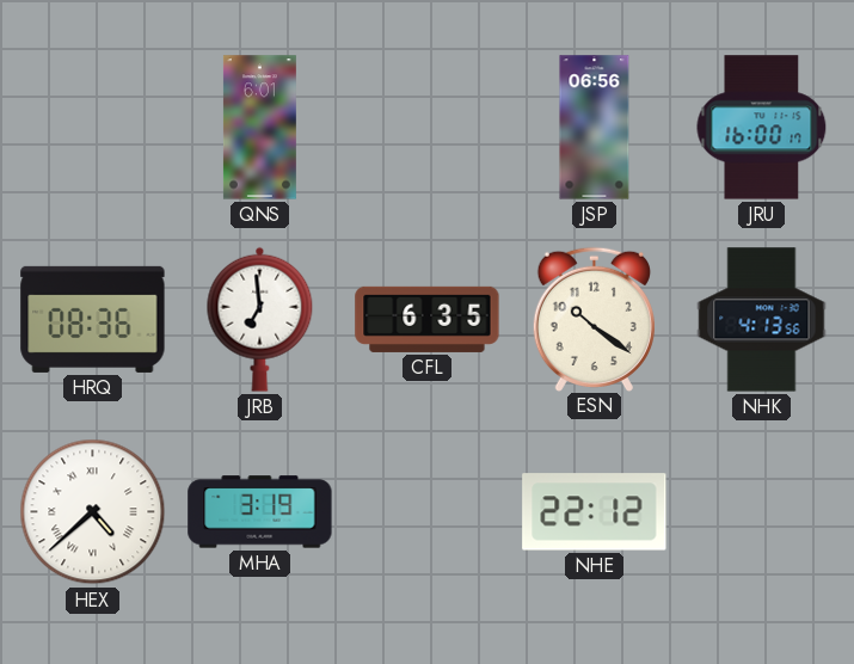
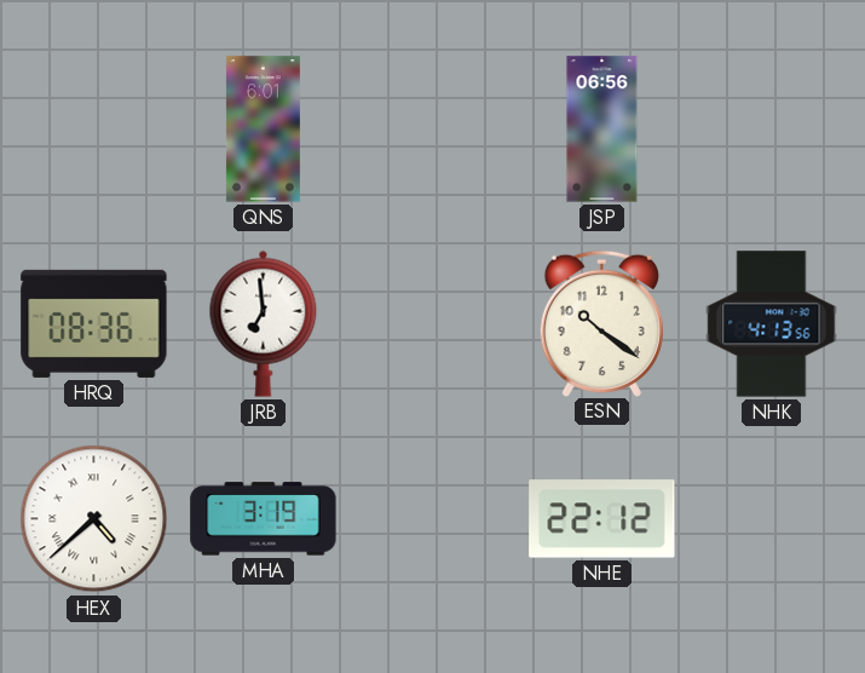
JRU: 16:00 -> none (762, 128)
CFL: 6:35 -> none (428, 319)
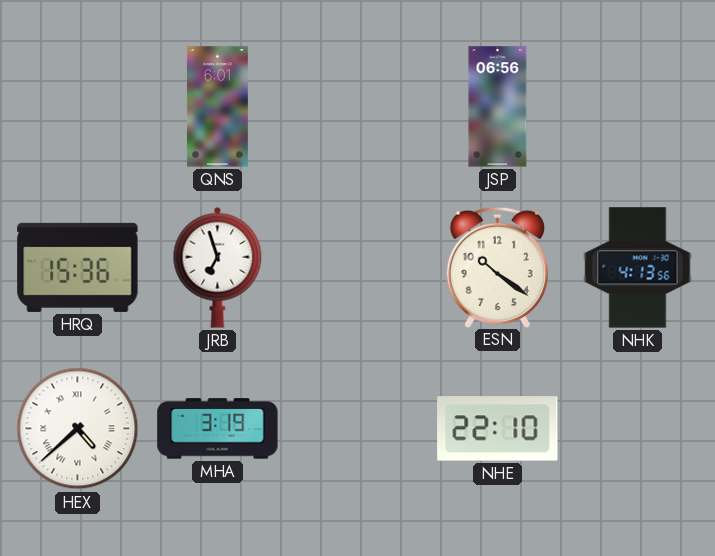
HRQ: 08:36 -> 15:36 (78, 267)
JRB: 6:59 -> 6:57 (218, 267)
NHE: 22:12 -> 22:10 (498, 429)
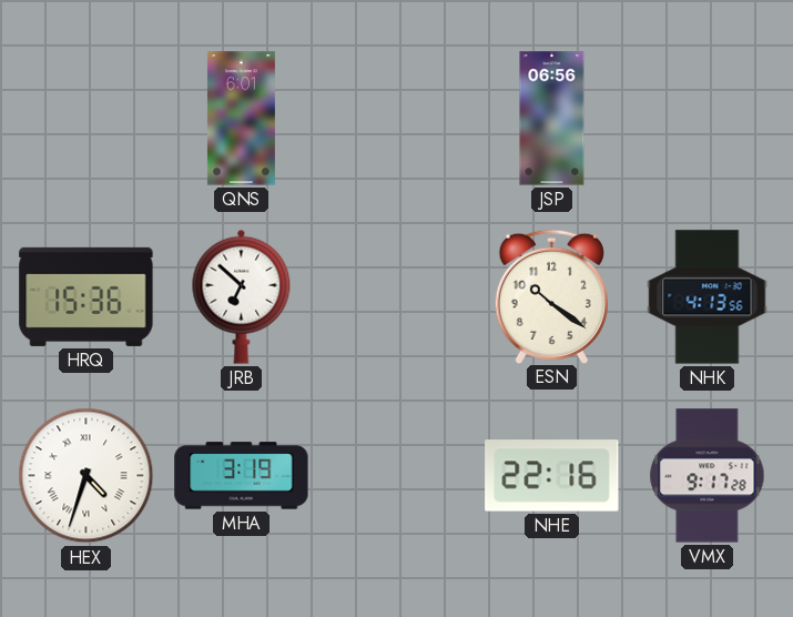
JRB: 6:57 -> 6:52 (242, 296)
HEX: 4:38 -> 4:33 (87, 476)
NHE: 22:10 -> 22:16 (552, 476)
VMX: none -> 9:17 (708, 476)
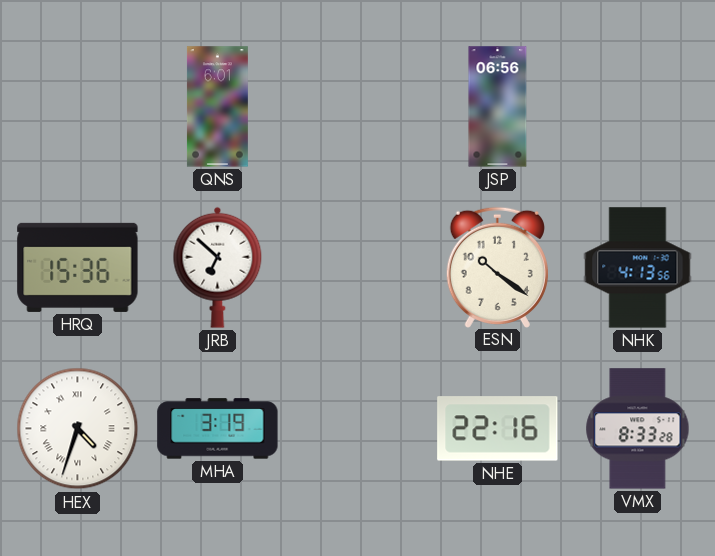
VMX: 9:17 -> 8:33 (638, 429)
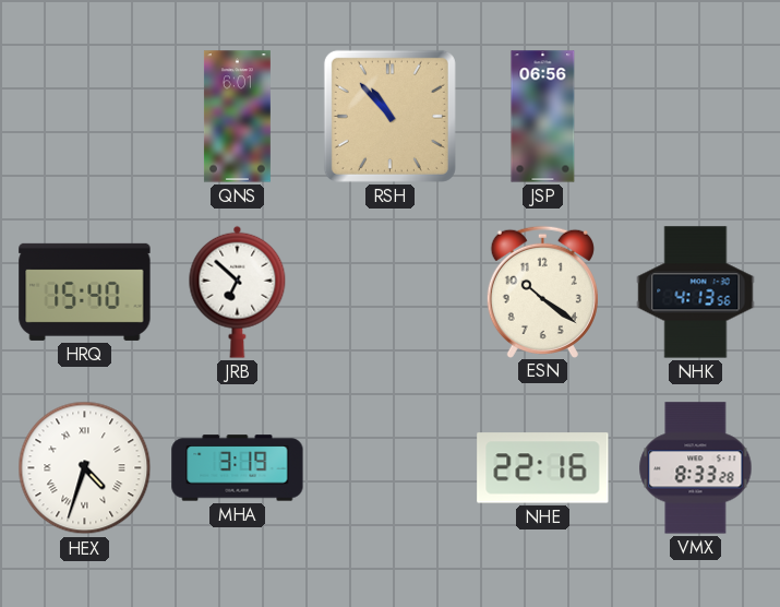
RSH: none -> 10:53 (389, 116)
HRQ: 15:36 -> 15:40 (85, 291)
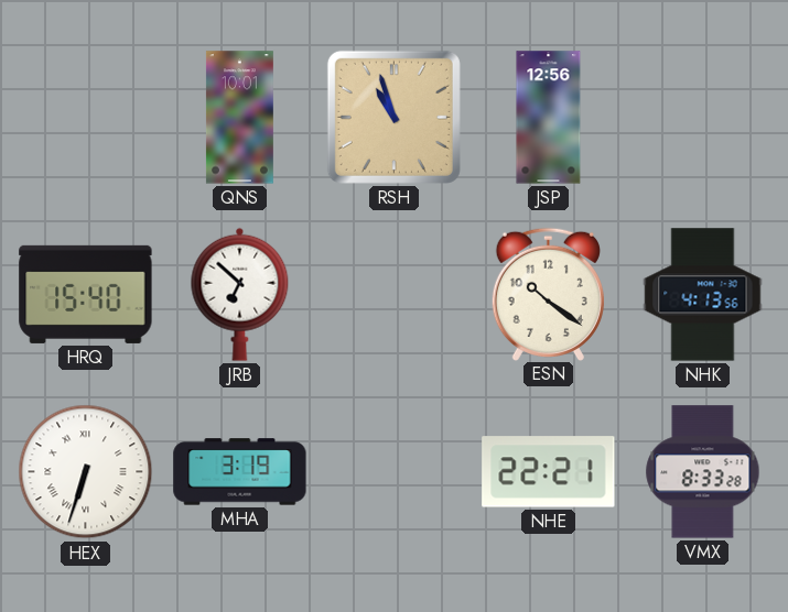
QNS: 6:01 -> 10:01 (239, 118)
RSH: 10:53 -> 10:57 (393, 117)
JSP: 06:56 -> 12:56 (549, 118)
HEX: 4:33 -> 6:33 (86, 472)
NHE: 22:16 -> 22:21 (549, 472)
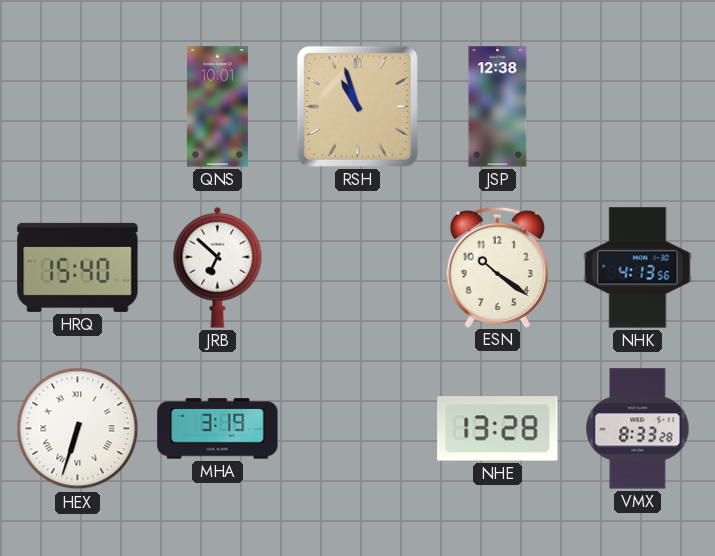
JSP: 12:56 -> 12:38 (498, 107)
NHE: 22:21 -> 13:28 (498, 429)
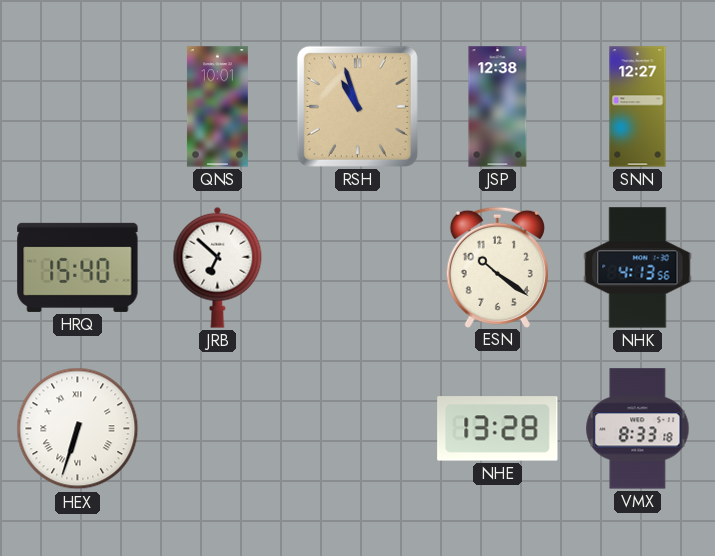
SNN: none -> 12:27 (638, 107)
MHA: 3:19 -> none (218, 429)
VMX: 8:33:28 -> 8:33:18 (638, 429)
